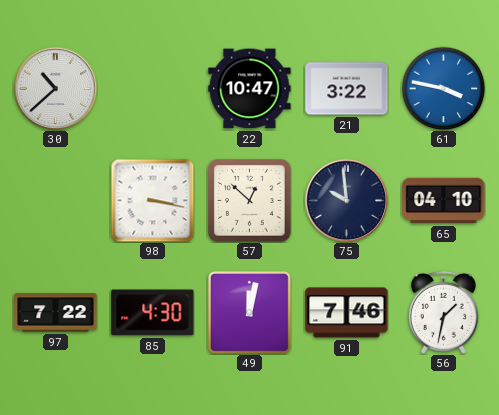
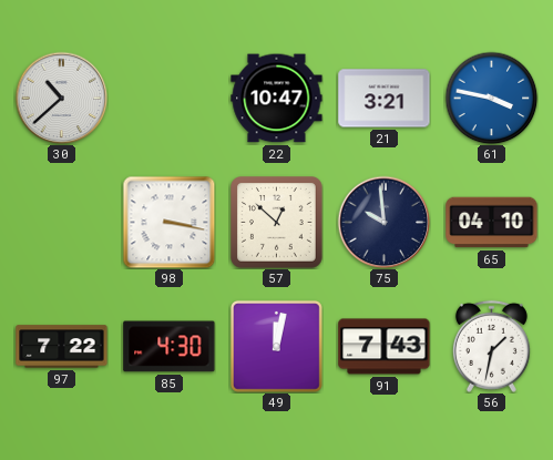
21: 3:22 -> 3:21 (385, 99)
91: 7:46 -> 7:43 (385, 347)
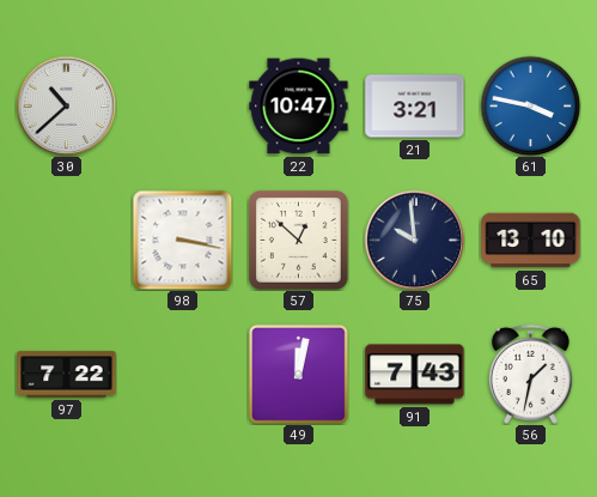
65: 04:10 -> 13:10 (531, 241)
85: 4:30 -> none (170, 347)
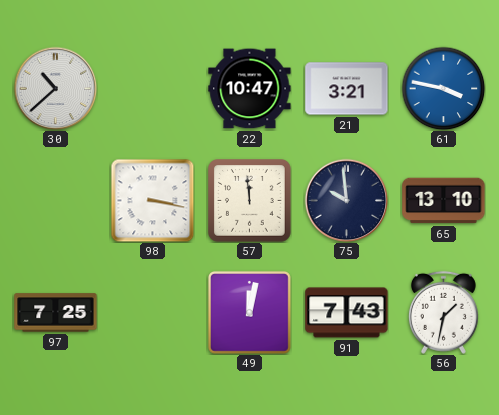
57: 12:52 -> 11:59 (250, 201)
97: 7:22 -> 7:25 (56, 313)
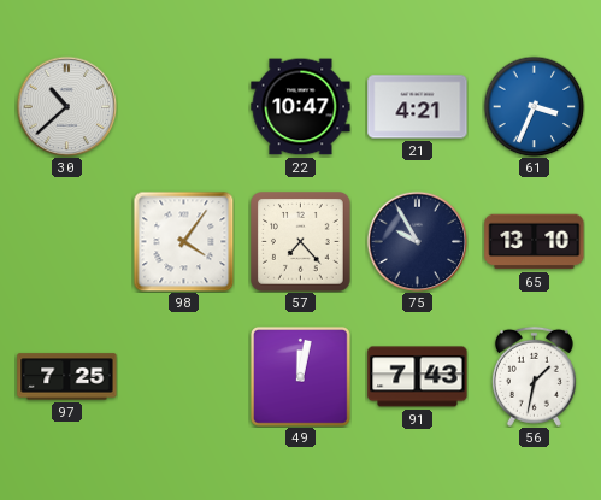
21: 3:21 -> 4:21 (418, 107)
61: 3:47 -> 3:34 (534, 106)
98: 3:17 -> 4:06 (183, 241)
57: 11:59 -> 7:23 (301, 242)
75: 9:59 -> 9:55 (417, 241)
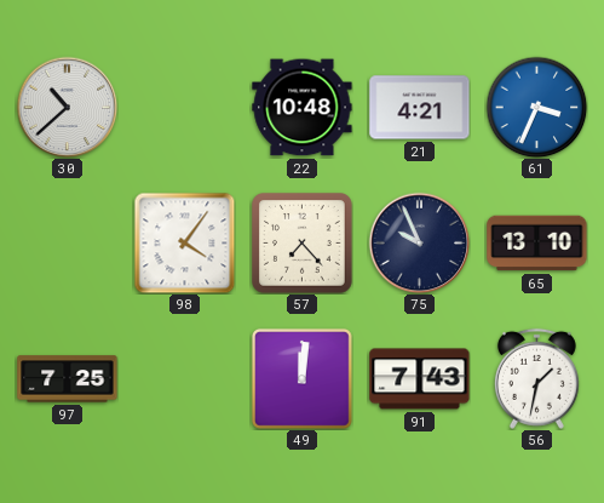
22: 10:47 -> 10:48 (303, 108)
75: 9:55 -> 9:56 (419, 242)
49: 12:02 -> 12:01 (301, 378)
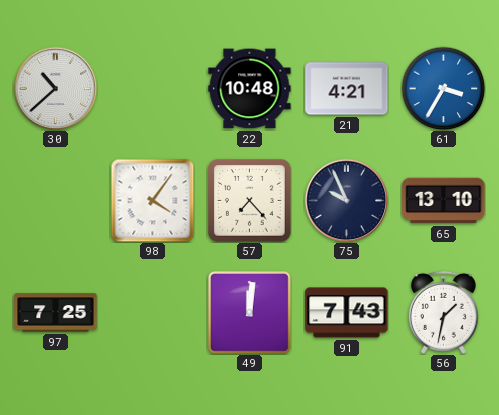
61: 3:34 -> 3:35 (443, 88)
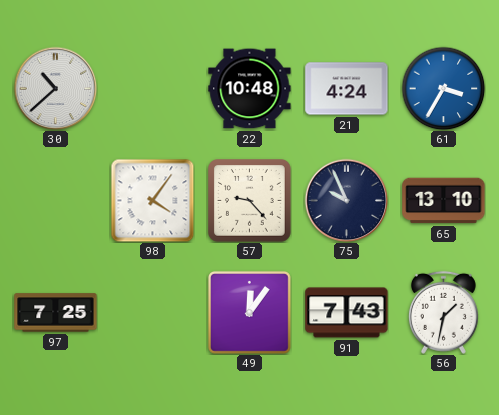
21: 4:21 -> 4:24 (347, 89)
57: 7:23 -> 9:23 (250, 201)
49: 12:01 -> 12:06 (249, 312)
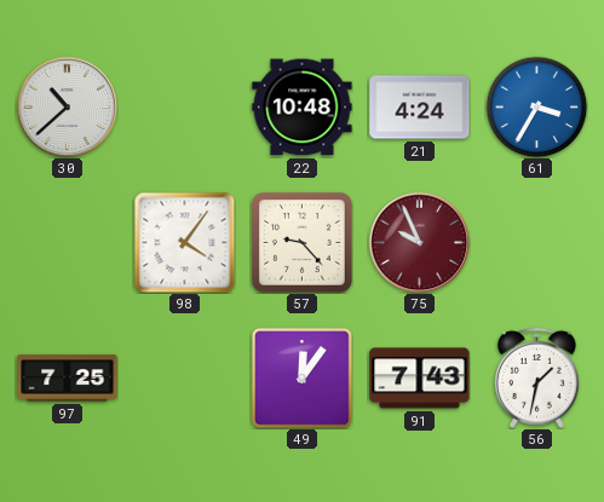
75 dial: navy -> burgundy (419, 242)
65: 13:10 -> none (444, 201)
